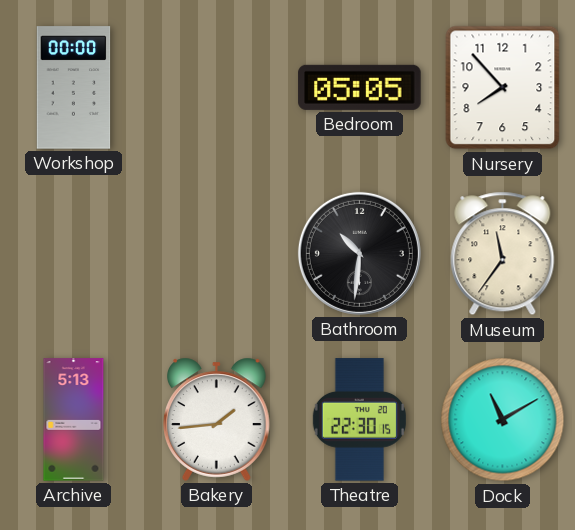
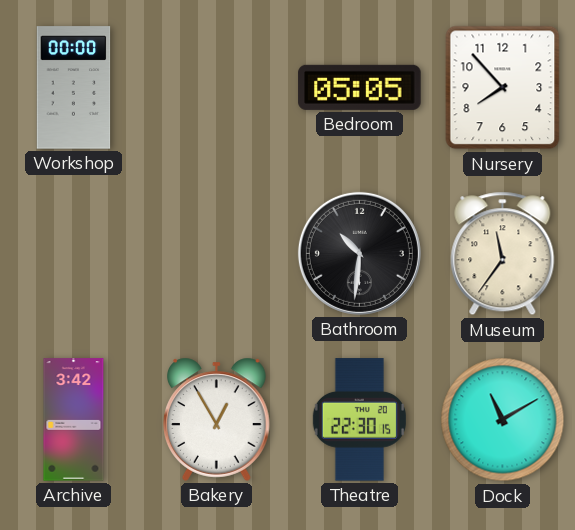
Archive: 5:13 -> 3:42 (74, 420)
Bakery: 1:44 -> 12:55 (217, 419)
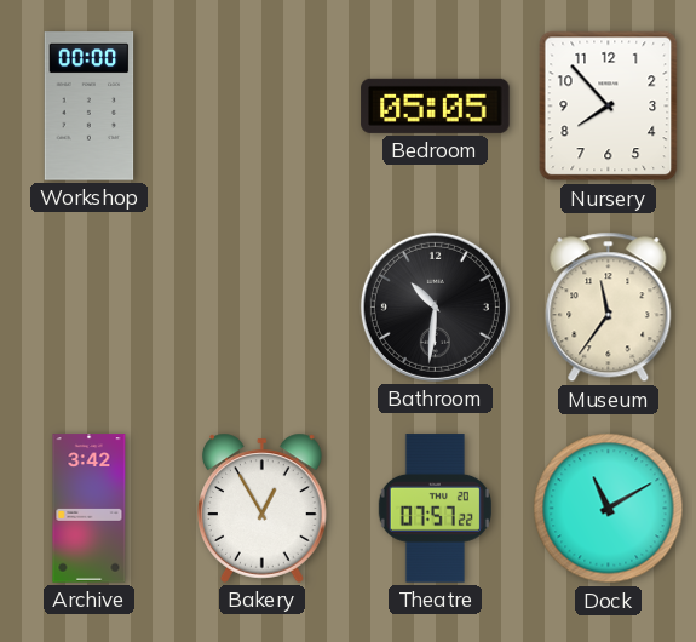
Theatre: 22:30 -> 07:57 (435, 509)
